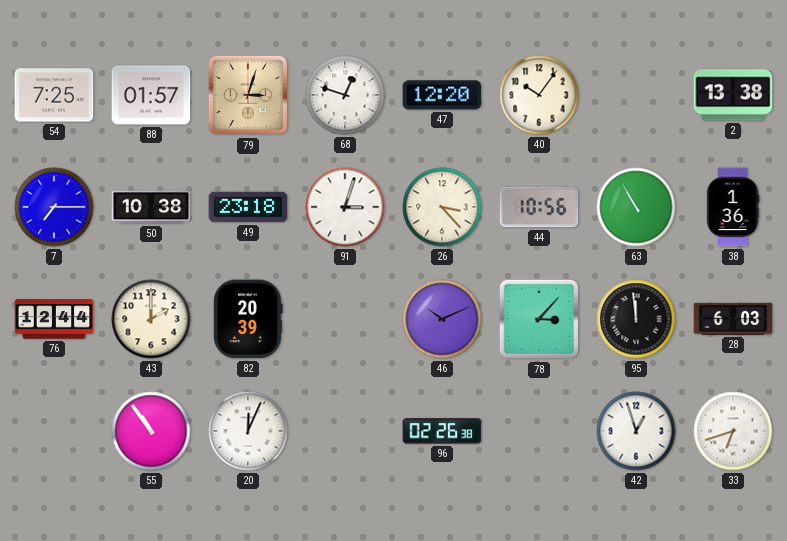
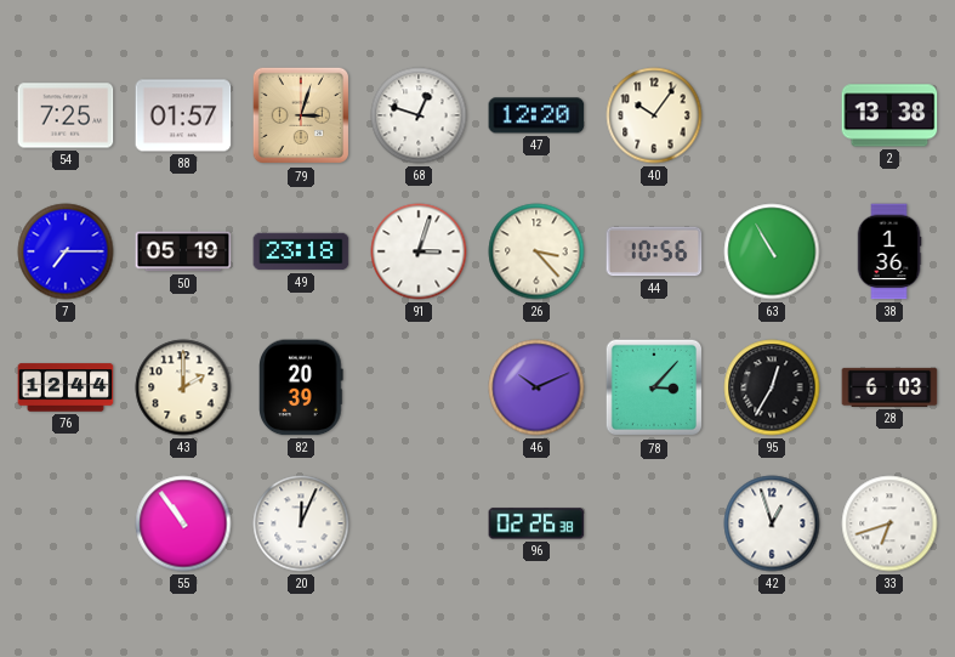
50: 10:38 -> 05:19 (183, 251)
95: 11:59 -> 12:35 (772, 387)
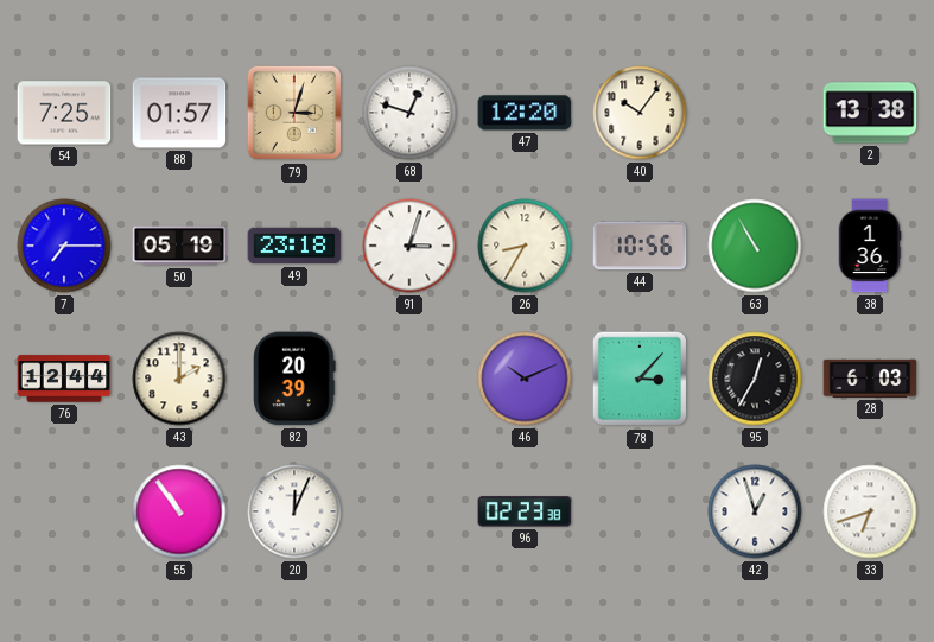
26: 3:23 -> 8:35 (525, 246)
96: 02:26 -> 02:23 (525, 511)
